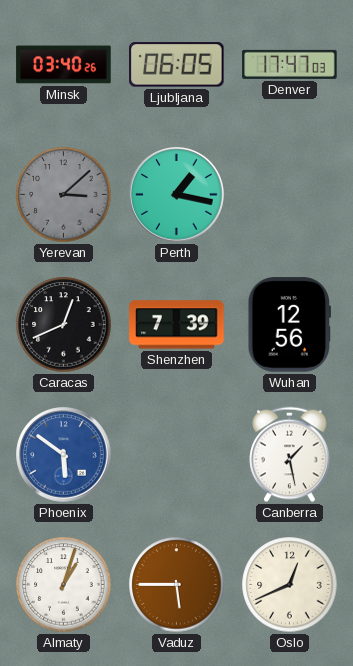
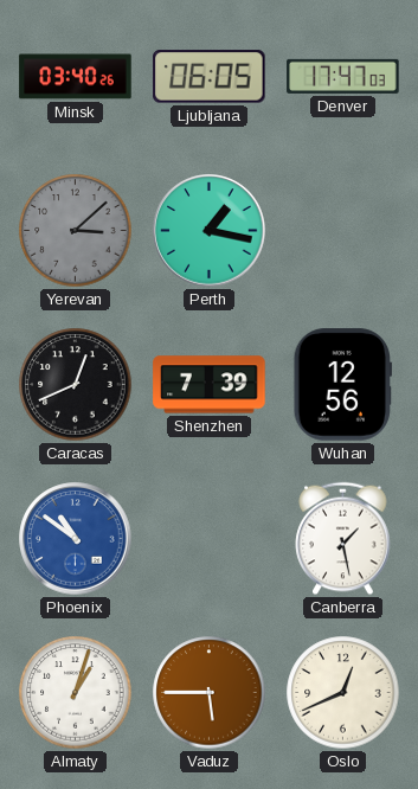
Phoenix: 5:51 -> 10:51 (76, 539)
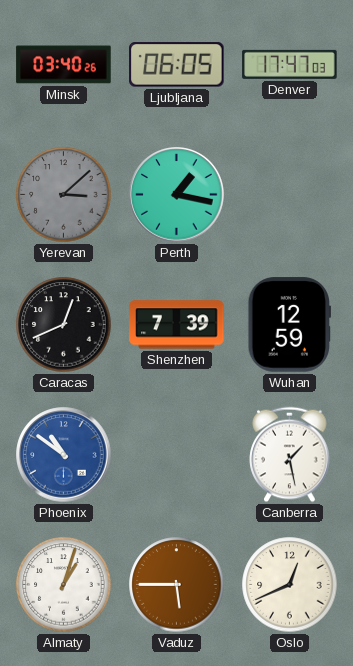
Wuhan: 12:56 -> 12:59 (290, 325)
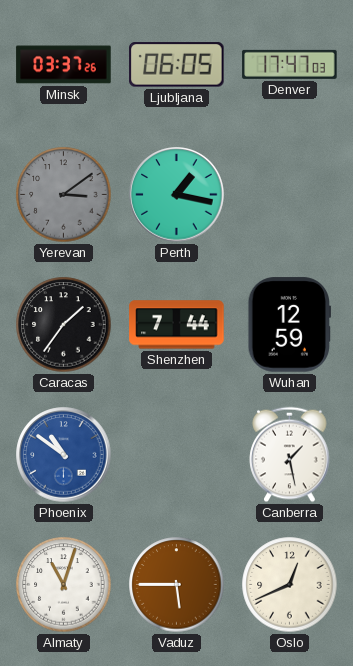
Minsk: 03:40 -> 03:37 (64, 65)
Yerevan: 3:08 -> 3:09 (64, 195)
Caracas: 12:41 -> 1:36 (64, 325)
Shenzhen: 7:39 -> 7:44 (177, 325)
Almaty: 1:03 -> 11:03 (64, 585)
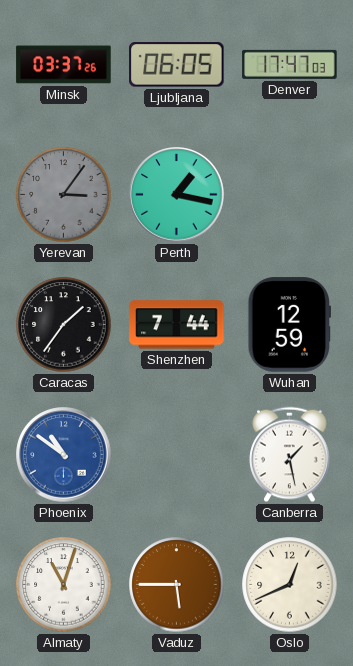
Yerevan: 3:09 -> 3:06 (64, 195)
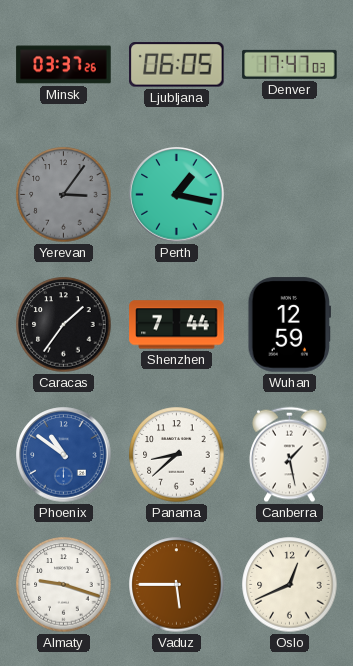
Panama: none -> 8:38 (177, 455)
Almaty: 11:03 -> 9:18 (64, 585)
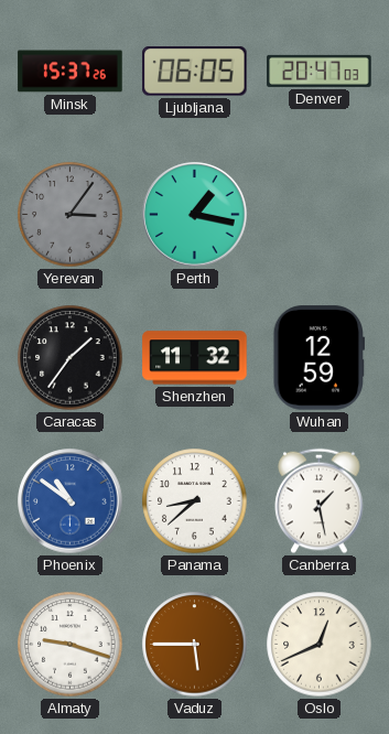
Minsk: 03:37 -> 15:37 (71, 72)
Denver: 17:47 -> 20:47 (320, 71)
Shenzhen: 7:44 -> 11:32 (195, 358)
